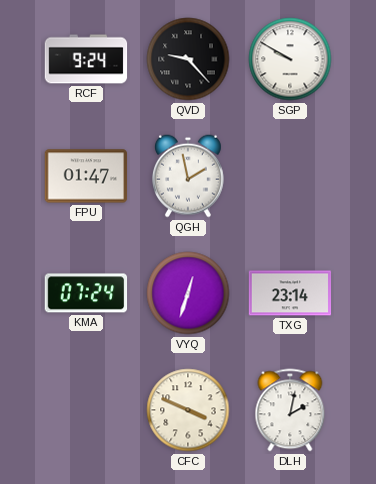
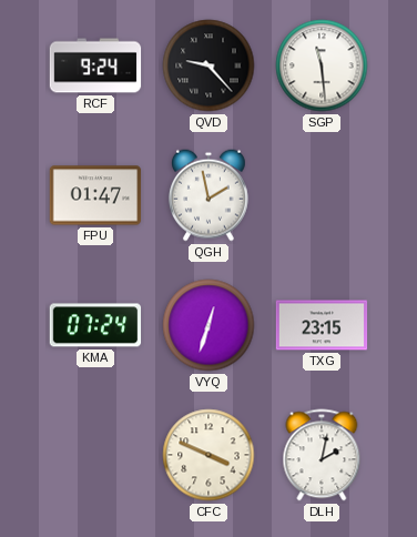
SGP: 9:50 -> 11:29 (322, 65)
TXG: 23:14 -> 23:15 (322, 325)
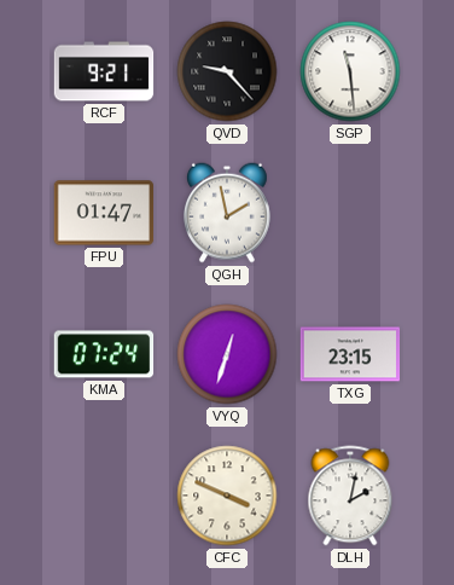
RCF: 9:24 -> 9:21 (104, 71)
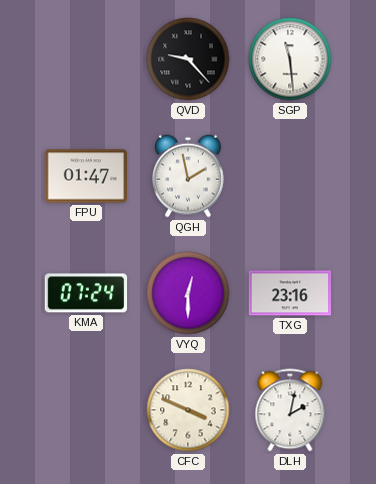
RCF: 9:21 -> none (104, 71)
VYQ: 12:33 -> 12:30 (188, 293)
TXG: 23:15 -> 23:16 (290, 293)
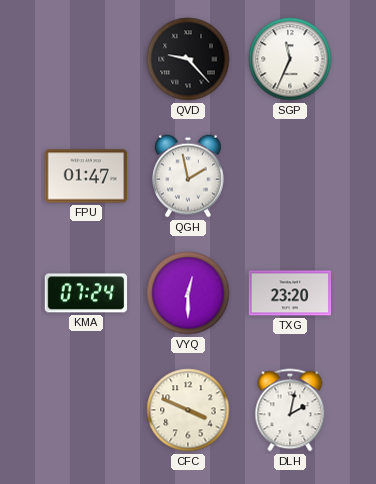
SGP: 11:29 -> 11:34 (290, 59)
TXG: 23:16 -> 23:20 (290, 293)
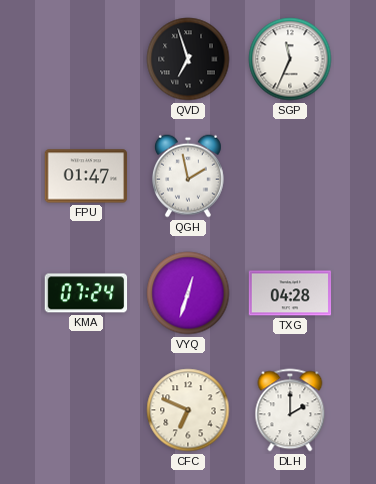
QVD: 9:23 -> 6:57 (188, 59)
VYQ: 12:30 -> 12:33 (188, 293)
TXG: 23:20 -> 04:28 (290, 293)
CFC: 3:49 -> 6:49 (188, 410)
DLH: 2:02 -> 2:00 (290, 410)
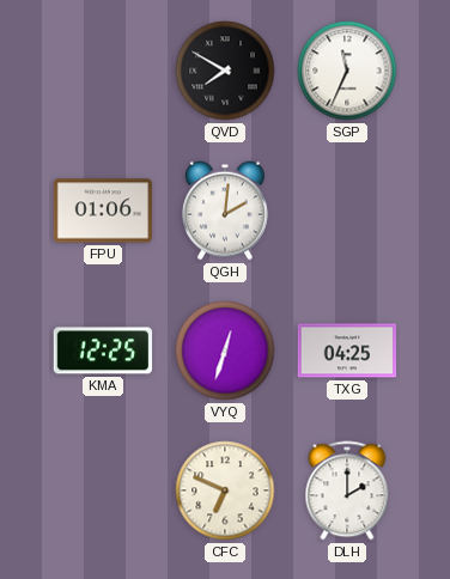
QVD: 6:57 -> 7:50 (225, 71)
FPU: 01:47 -> 01:06 (103, 211)
QGH: 1:58 -> 2:01 (226, 211)
KMA: 07:24 -> 12:25 (103, 351)
TXG: 04:28 -> 04:25 (347, 351)
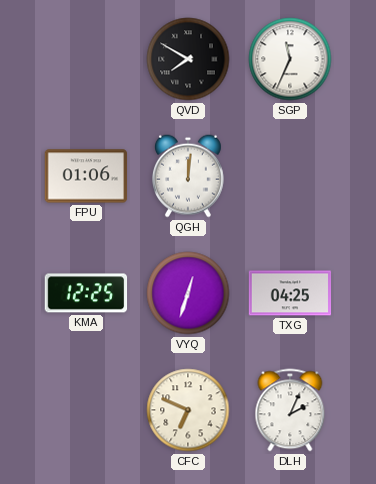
QGH: 2:01 -> 12:01 (189, 176)
DLH: 2:00 -> 2:04 (290, 410)
